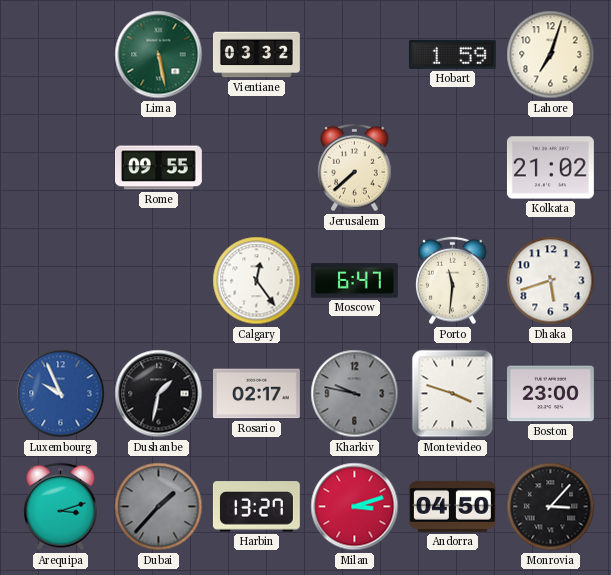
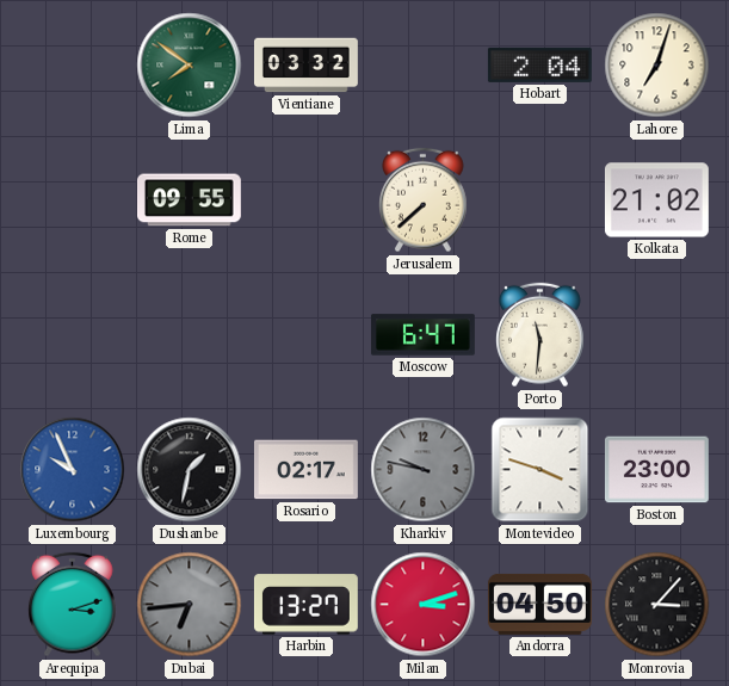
Lima: 5:28 -> 7:51 (190, 66)
Hobart: 1:59 -> 2:04 (539, 64)
Calgary: 12:24 -> none (257, 281)
Dhaka: 5:42 -> none (551, 281)
Dubai: 1:37 -> 6:44 (190, 605)
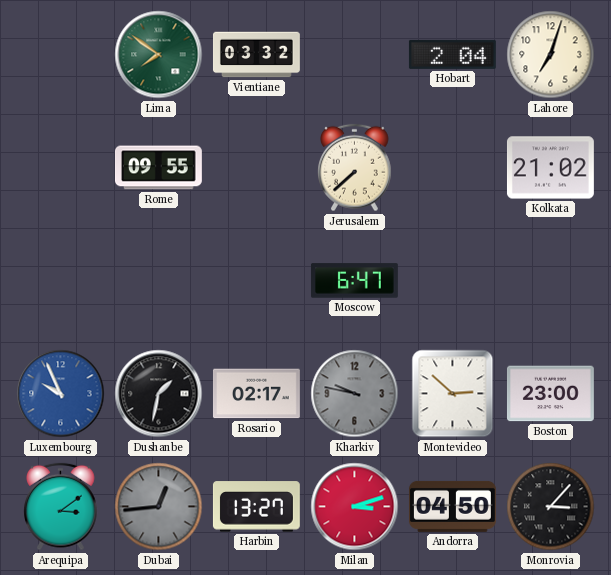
Porto: 11:31 -> none (540, 335)
Montevideo: 3:48 -> 2:52 (453, 394)
Arequipa: 3:12 -> 3:09 (61, 507)
Dubai: 6:44 -> 12:44 (159, 507)
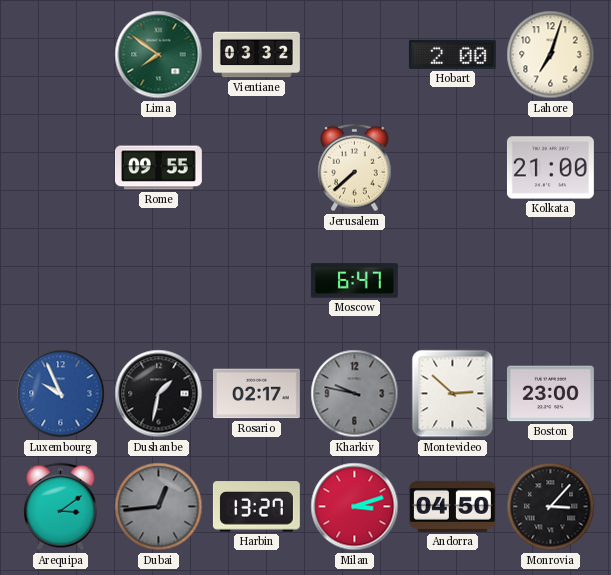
Hobart: 2:04 -> 2:00 (452, 54)
Kolkata: 21:02 -> 21:00 (550, 168)
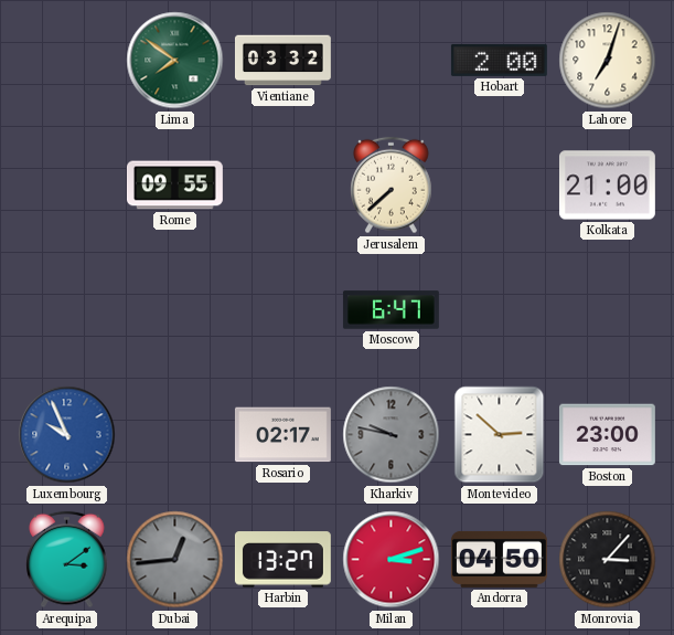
Dushanbe: 1:32 -> none (159, 394)
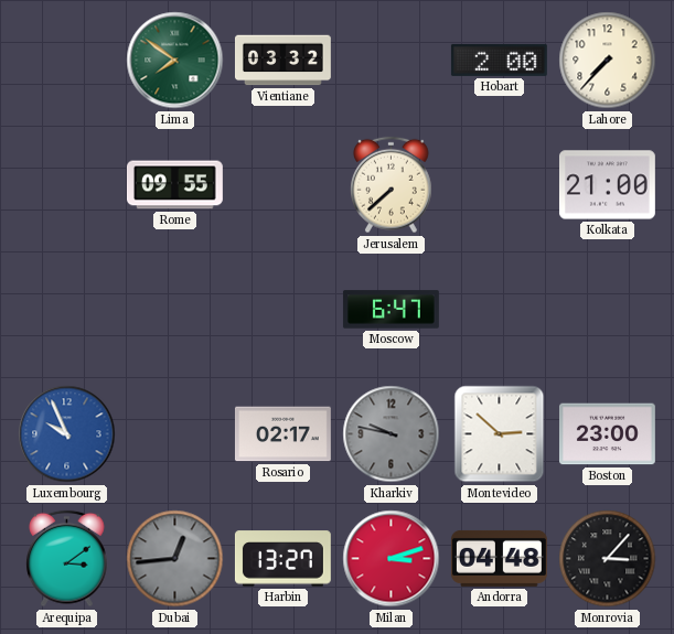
Lahore: 7:03 -> 7:37 (608, 61)
Andorra: 04:50 -> 04:48 (499, 558)
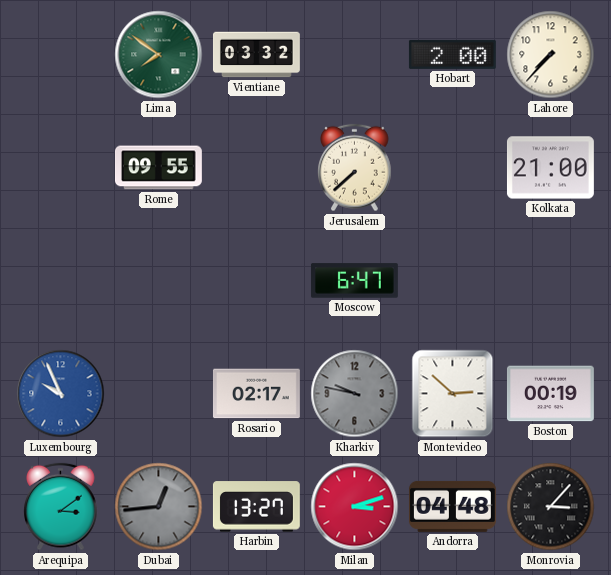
Boston: 23:00 -> 00:19 (550, 394)
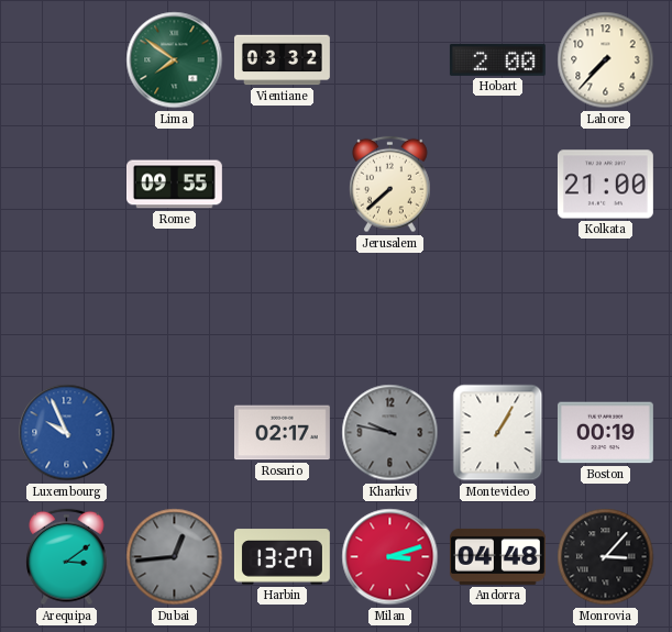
Moscow: 6:47 -> none (354, 281)
Montevideo: 2:52 -> 1:05 (498, 433)
